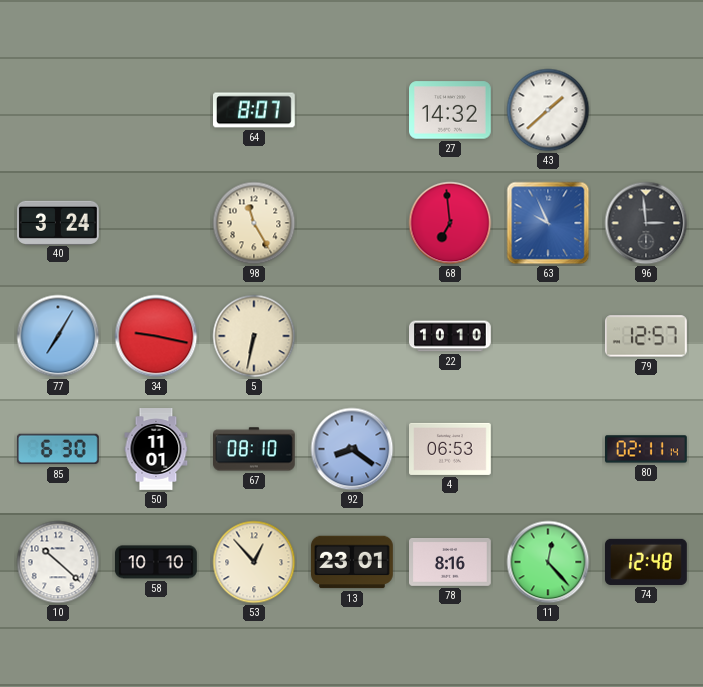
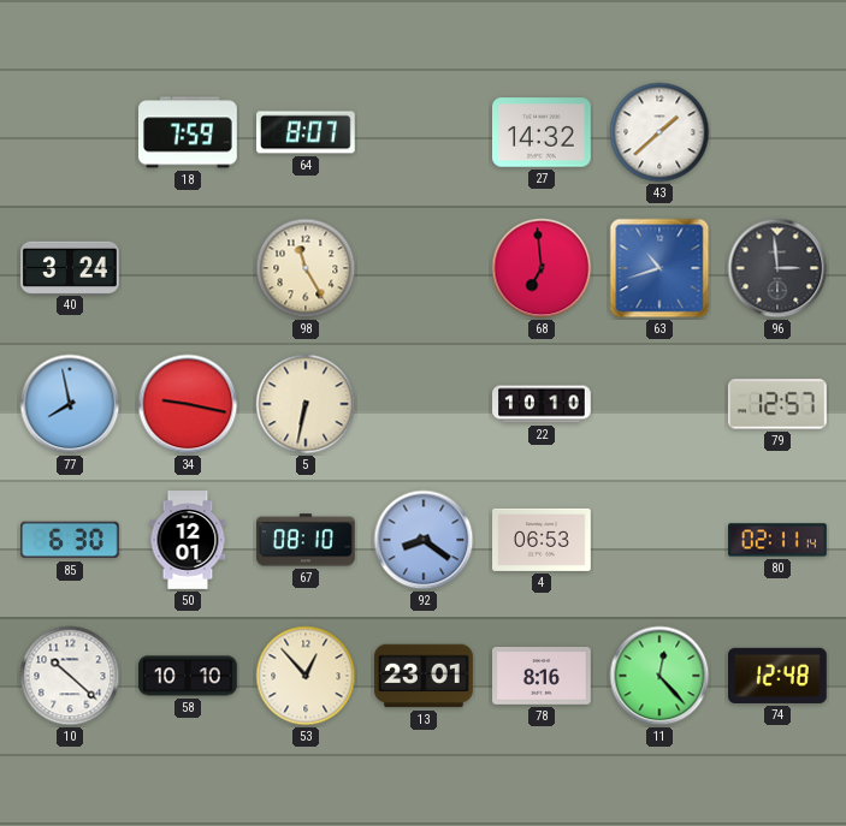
18: none -> 7:59 (189, 132)
63: 9:56 -> 10:42 (659, 268)
77: 7:05 -> 7:58 (70, 404)
50: 11:01 -> 12:01 (188, 540)
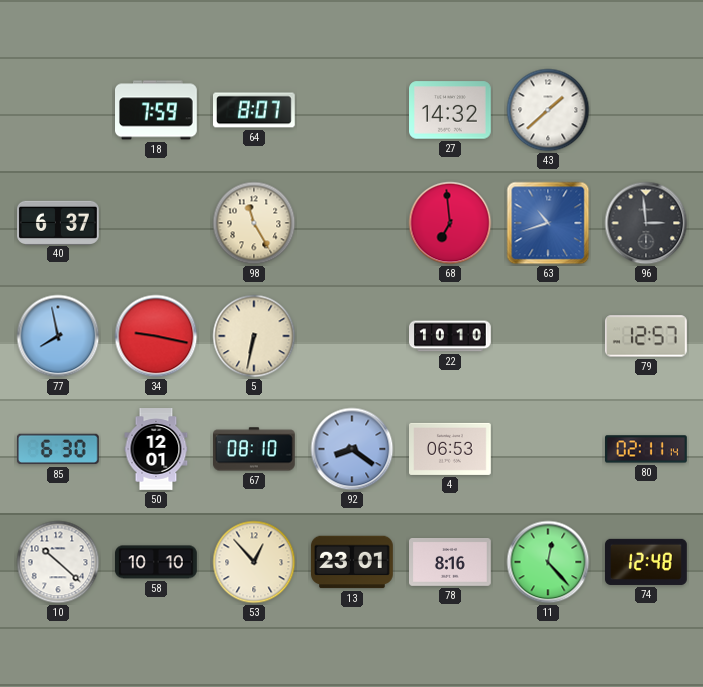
40: 3:24 -> 6:37 (59, 222)
